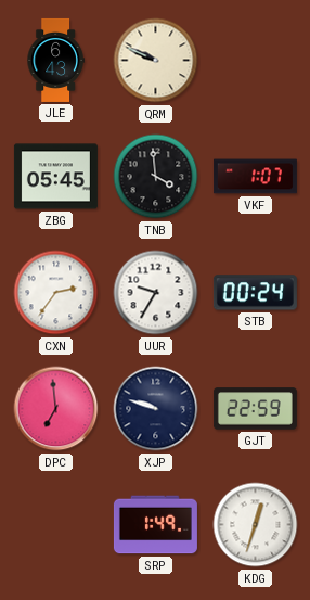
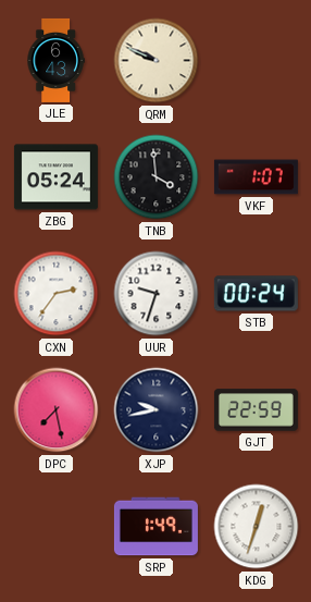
ZBG: 05:45 -> 05:24 (55, 177)
UUR: 9:35 -> 9:33 (157, 294)
DPC: 6:59 -> 7:28 (57, 410)
XJP: 9:48 -> 9:43 (157, 410)
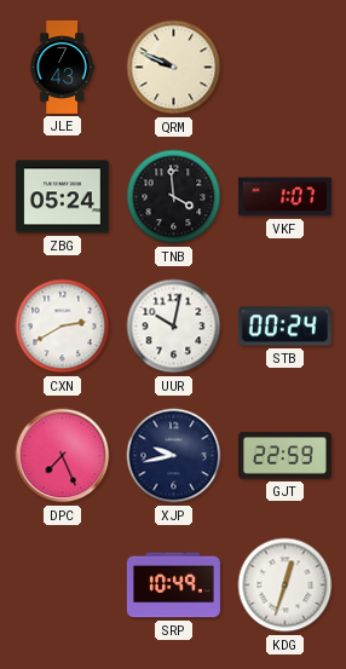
JLE: 6:43 -> 7:43 (62, 67)
CXN: 2:36 -> 2:40 (63, 327)
UUR: 9:33 -> 10:02 (174, 327)
DPC: 7:28 -> 7:26 (63, 456)
SRP: 1:49 -> 10:49 (173, 586)
